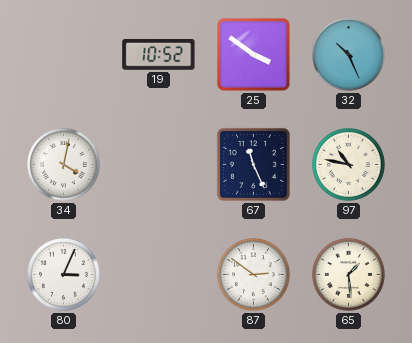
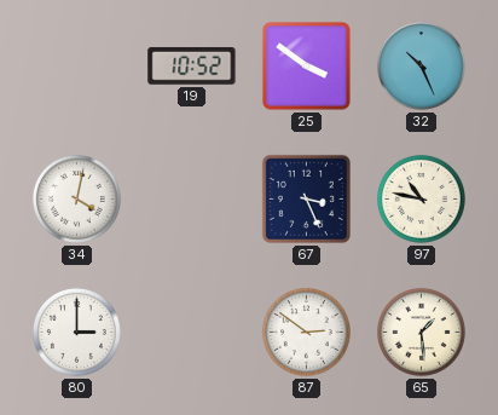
67: 11:26 -> 3:26 (306, 198)
80: 3:04 -> 3:00 (76, 332)
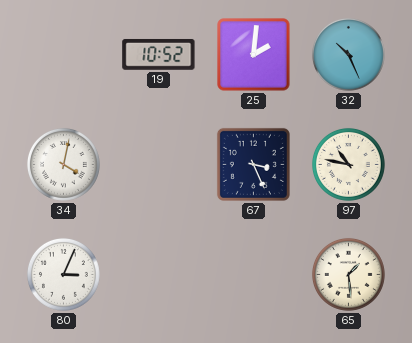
25: 3:51 -> 2:01 (254, 55)
80: 3:00 -> 3:04 (63, 274)
87: 2:51 -> none (306, 332)
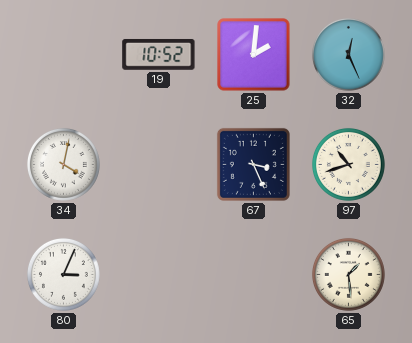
32: 10:26 -> 12:26 (348, 54)
97: 10:47 -> 10:42 (348, 164)
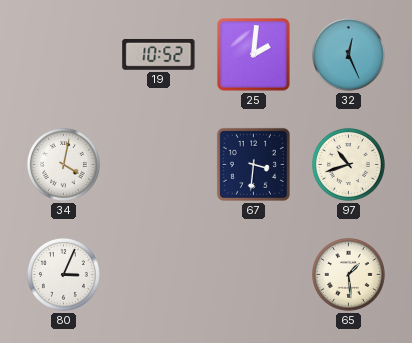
67: 3:26 -> 3:31 (253, 164)
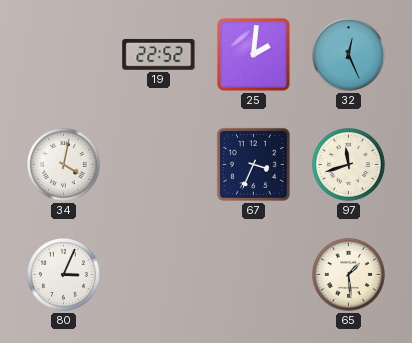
19: 10:52 -> 22:52 (159, 54)
67: 3:31 -> 3:34 (253, 164)
97: 10:42 -> 11:42 (348, 164)
